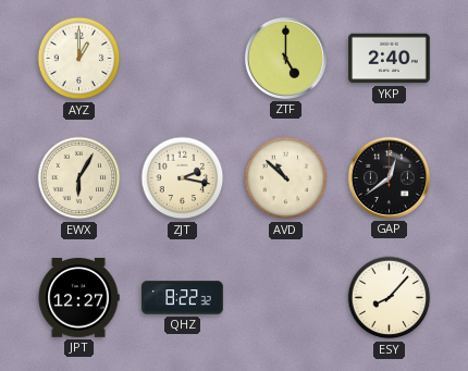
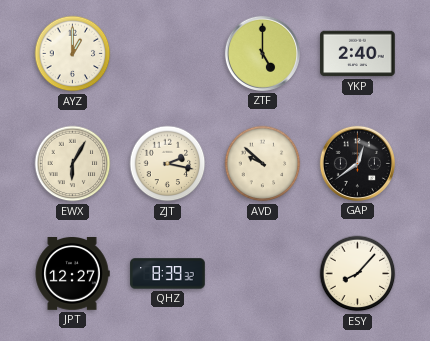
AVD: 10:52 -> 9:52 (263, 164)
QHZ: 8:22 -> 8:39 (168, 274)
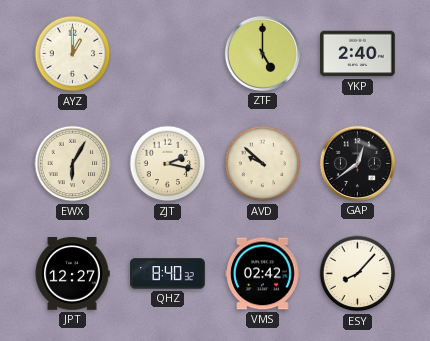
QHZ: 8:39 -> 8:40 (168, 274)
VMS: none -> 02:42 (263, 274)
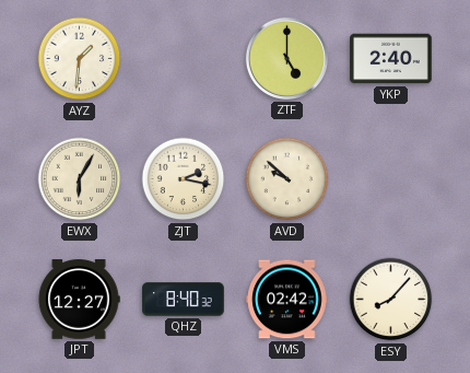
AYZ: 1:00 -> 1:31 (80, 59)
GAP: 12:39 -> none (357, 163)
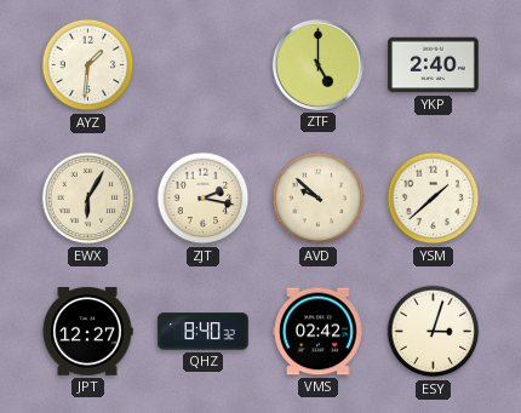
YSM: none -> 1:38 (434, 199)
ESY: 8:07 -> 3:03 (434, 332)
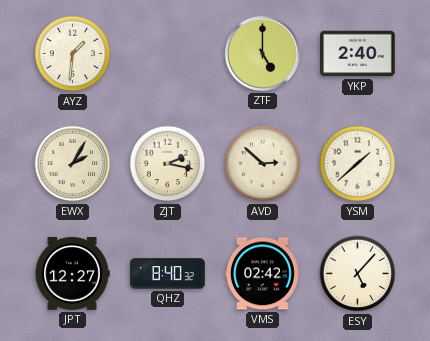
EWX: 6:05 -> 2:05 (73, 164)
AVD: 9:52 -> 2:52 (263, 164)
ESY: 3:03 -> 5:07 (358, 274)
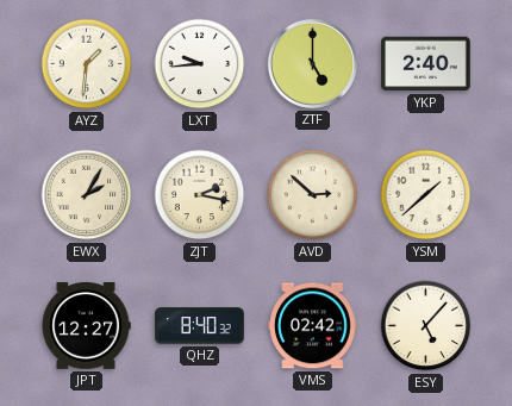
LXT: none -> 9:44 (200, 64)
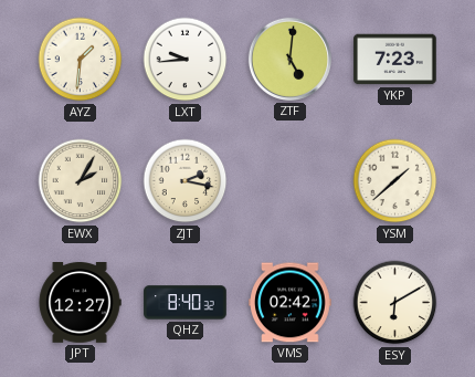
ZTF: 5:00 -> 5:01 (289, 59)
YKP: 2:40 -> 7:23 (395, 60)
AVD: 2:52 -> none (313, 195)
ESY: 5:07 -> 6:10 (395, 303)
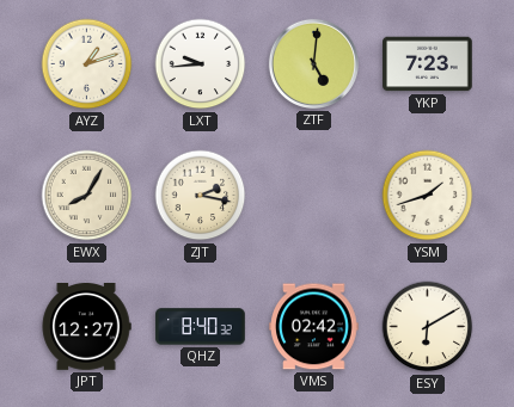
AYZ: 1:31 -> 1:12 (87, 64)
EWX: 2:05 -> 8:05 (87, 196)
YSM: 1:38 -> 1:42 (428, 196)
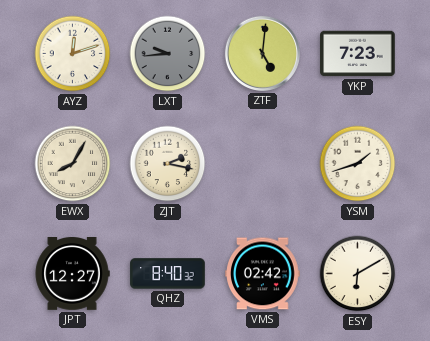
AYZ: 1:12 -> 12:12 (73, 54)
LXT dial: white -> grey (168, 54)
